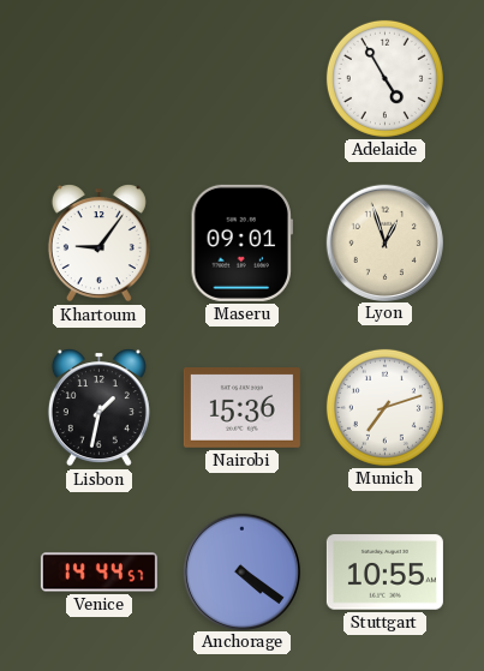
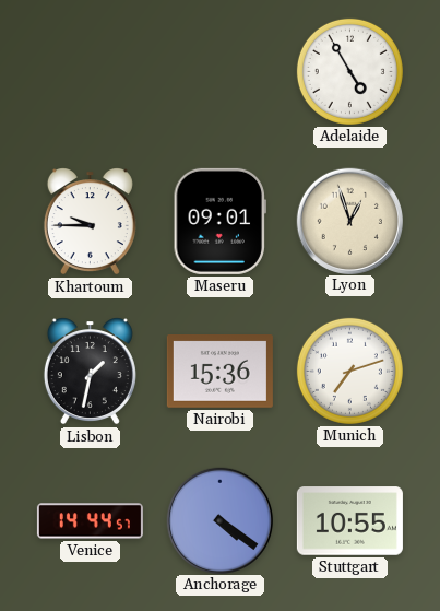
Khartoum: 9:06 -> 9:45 (90, 222)
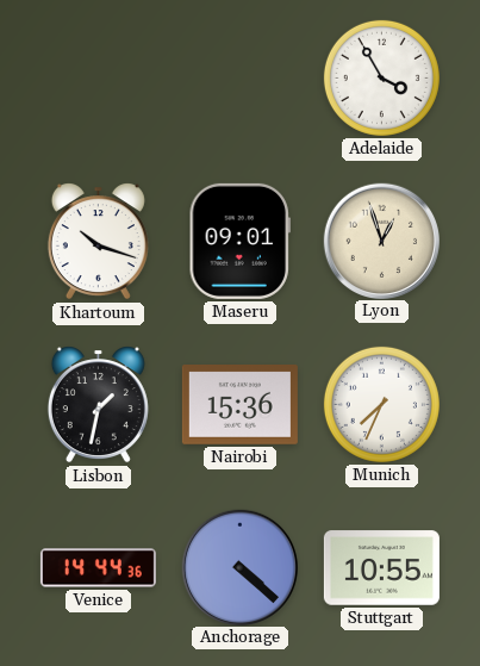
Adelaide: 4:55 -> 3:55 (381, 77)
Khartoum: 9:45 -> 10:18 (98, 242)
Munich: 7:12 -> 7:34 (381, 404)
Venice: 14:44:57 -> 14:44:36 (98, 568)
Anchorage: 4:21 -> 4:22 (239, 567)
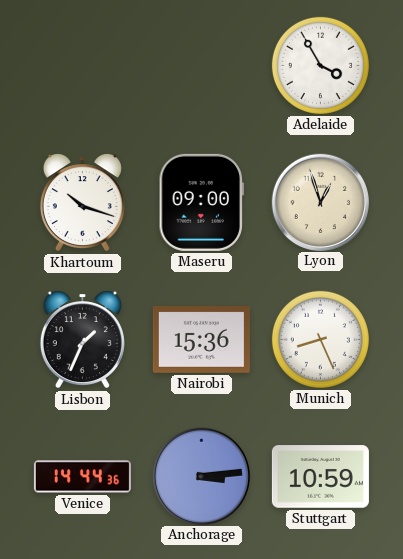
Maseru: 09:01 -> 09:00 (201, 202)
Lisbon: 1:32 -> 1:34 (82, 340)
Munich: 7:34 -> 8:26 (320, 339)
Anchorage: 4:22 -> 3:14 (201, 476)
Stuttgart: 10:55 -> 10:59 (320, 477)
